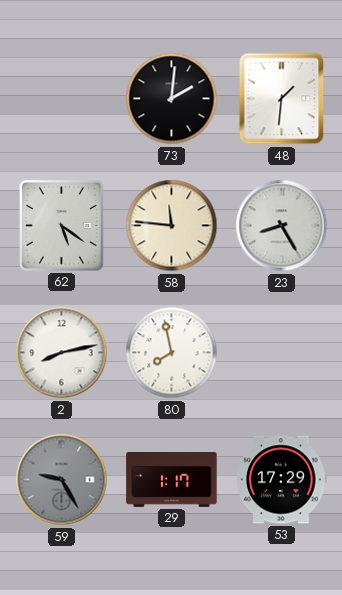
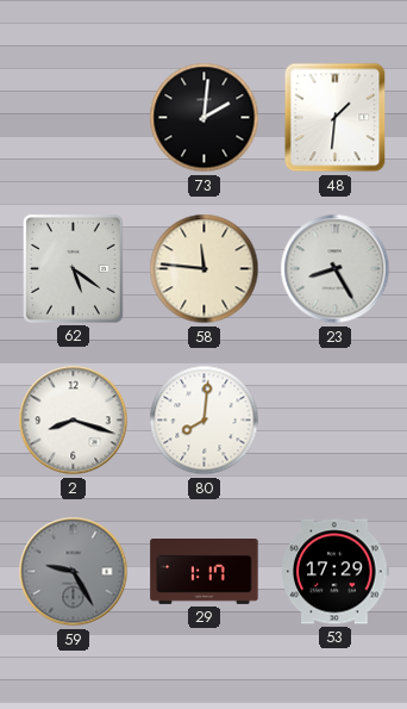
2: 8:13 -> 8:18 (74, 421)
80: 7:58 -> 8:01 (205, 421)
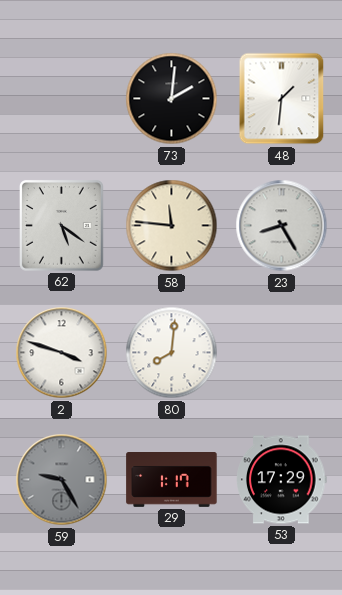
2: 8:18 -> 3:48 (62, 353)
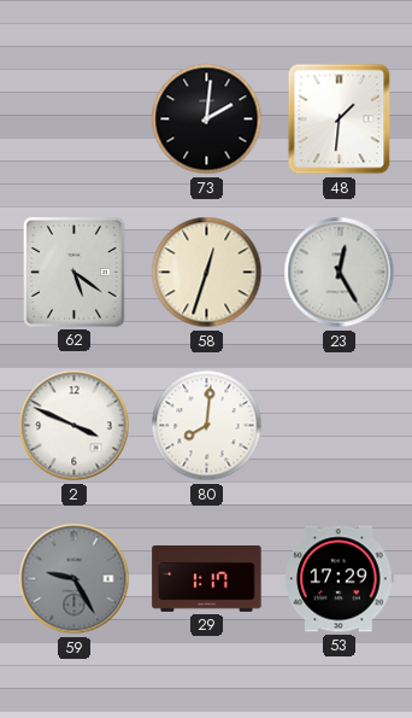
58: 11:46 -> 12:33 (207, 273)
23: 8:25 -> 12:25 (340, 273)
2: 3:48 -> 3:49 (75, 426)
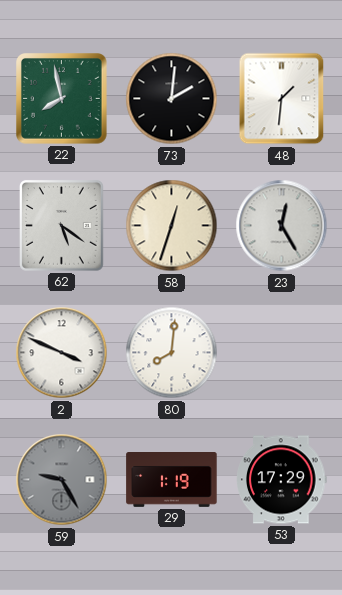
22: none -> 7:58 (62, 99)
29: 1:17 -> 1:19 (172, 480)
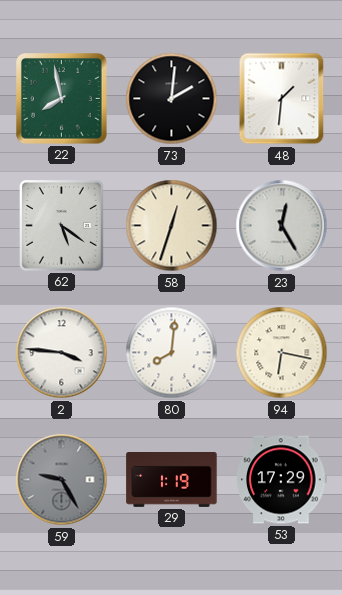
2: 3:49 -> 3:46 (62, 353)
94: none -> 6:17 (282, 353)
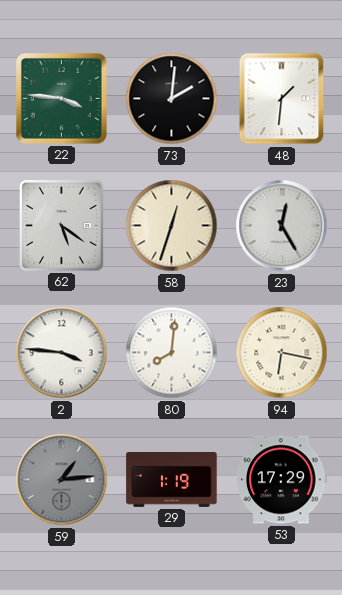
22: 7:58 -> 3:46 (62, 99)
59: 9:25 -> 1:14 (62, 480)
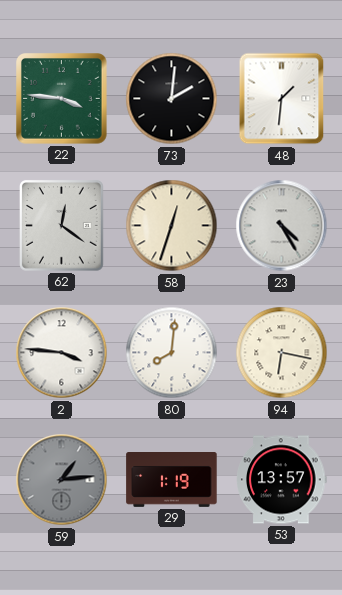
62: 5:21 -> 12:21 (61, 225)
23: 12:25 -> 4:25 (282, 226)
53: 17:29 -> 13:57 (282, 480)
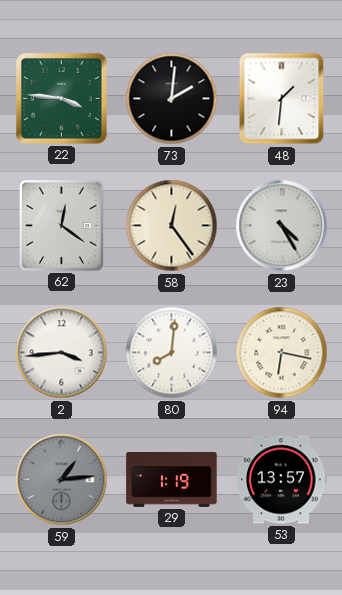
58: 12:33 -> 12:24 (172, 226)
2: 3:46 -> 3:44 (62, 353)
